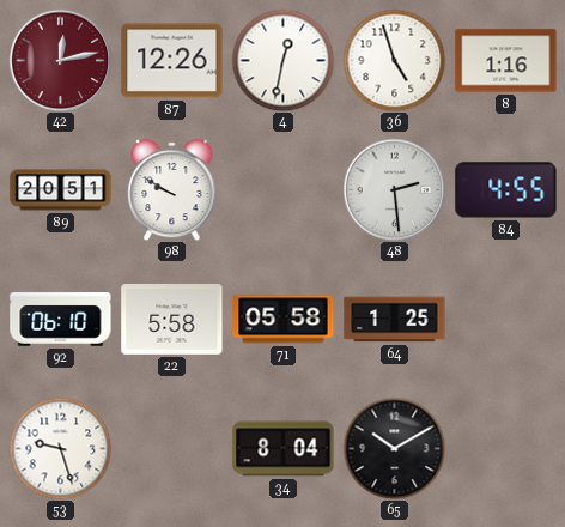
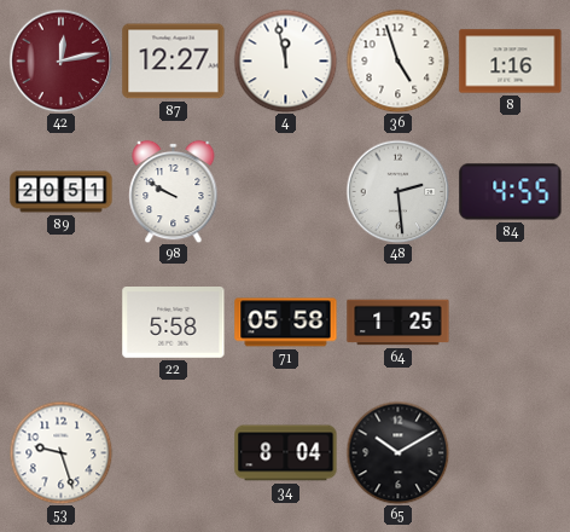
87: 12:26 -> 12:27 (174, 62)
4: 12:32 -> 11:58 (285, 60)
92: 06:10 -> none (61, 320)
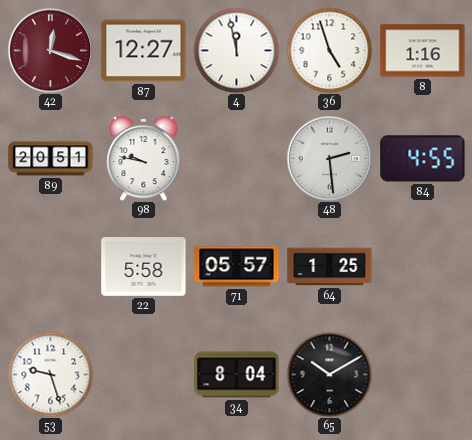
42: 12:13 -> 12:18 (50, 50)
98: 9:50 -> 9:47 (144, 158)
71: 05:58 -> 05:57 (237, 267)
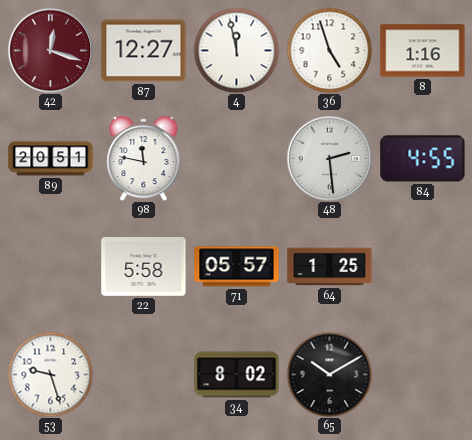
98: 9:47 -> 11:47 (144, 158)
34: 8:04 -> 8:02 (237, 375)
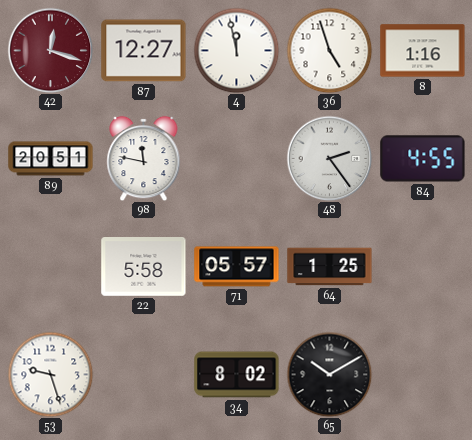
48: 2:29 -> 2:24 (329, 158)
